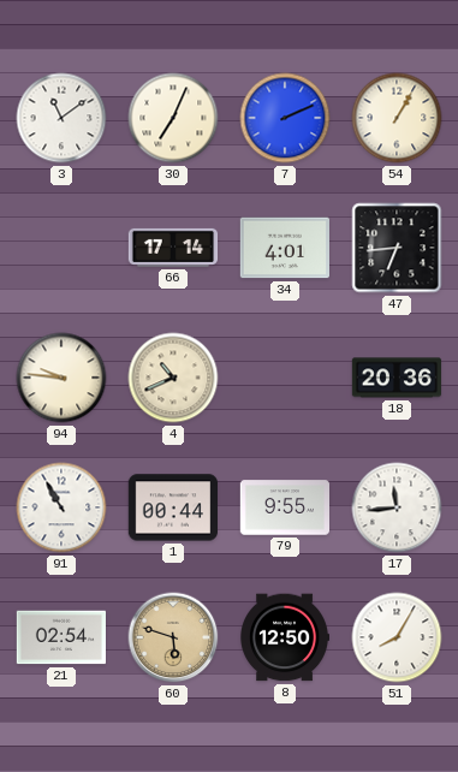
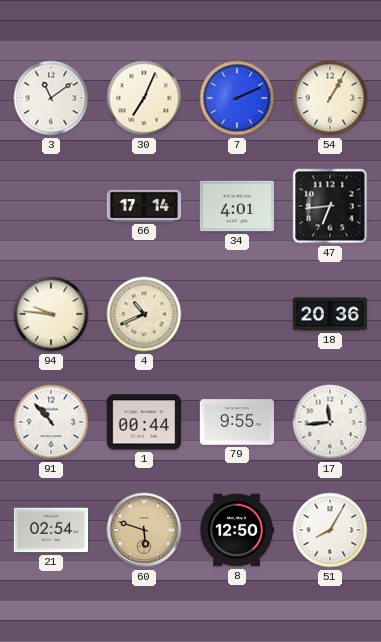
91: 10:55 -> 10:53 (51, 422)
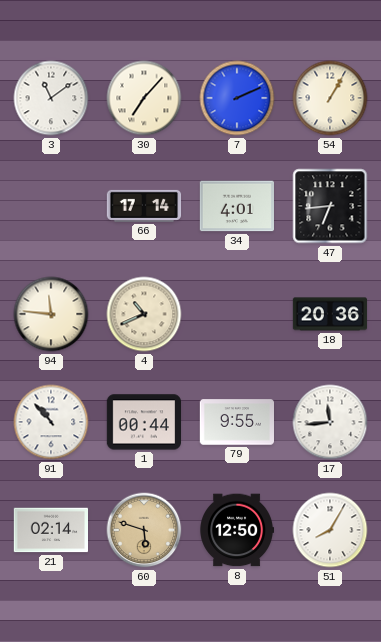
30: 7:04 -> 7:07 (144, 98)
94: 9:46 -> 11:46 (51, 314)
21: 02:54 -> 02:14 (51, 530)
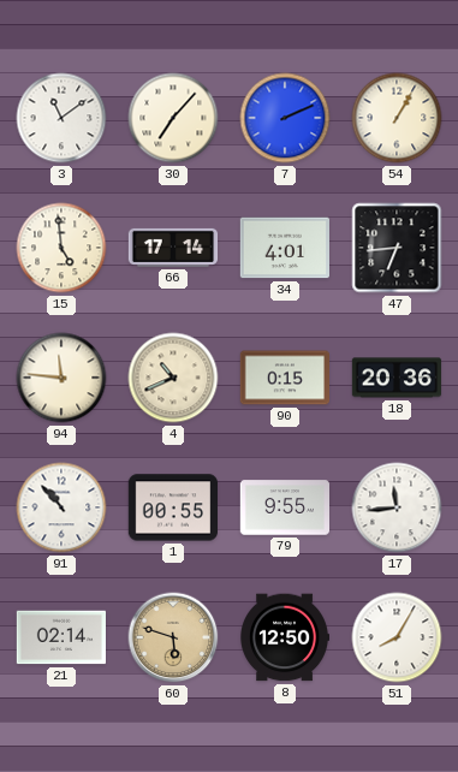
15: none -> 4:59 (61, 248)
90: none -> 0:15 (284, 378)
1: 00:44 -> 00:55 (172, 507)
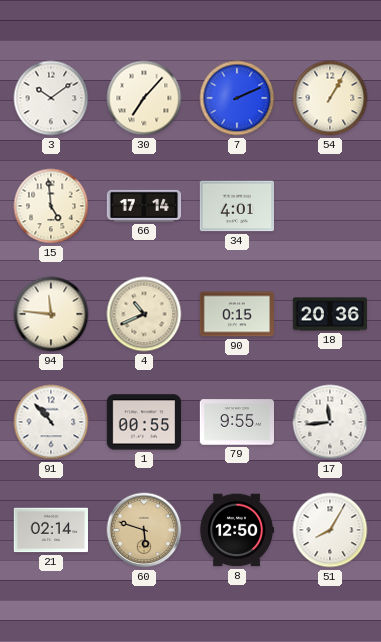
3: 11:09 -> 10:09 (51, 98)
47: 6:44 -> none (397, 248)
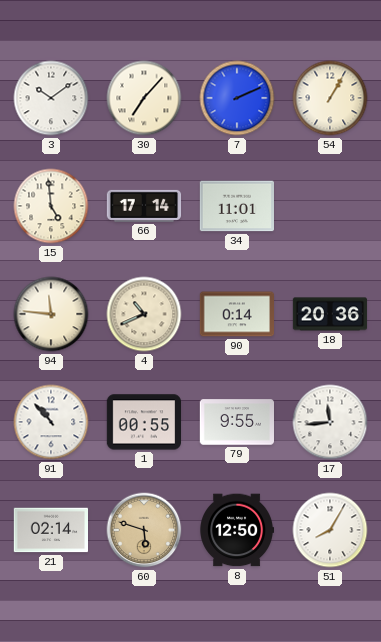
34: 4:01 -> 11:01 (236, 206)
90: 0:15 -> 0:14 (236, 314)
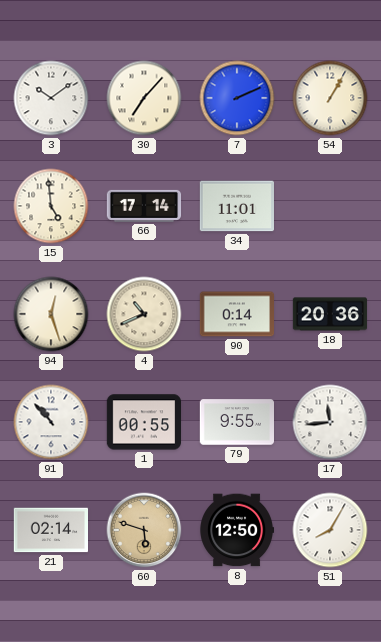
94: 11:46 -> 12:27 (51, 314)
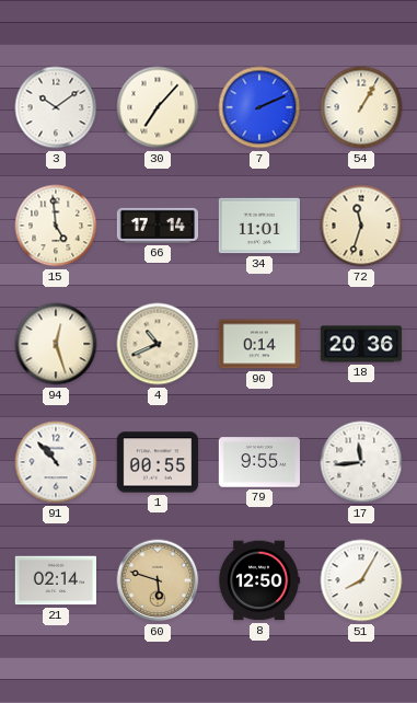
72: none -> 11:33 (361, 226)
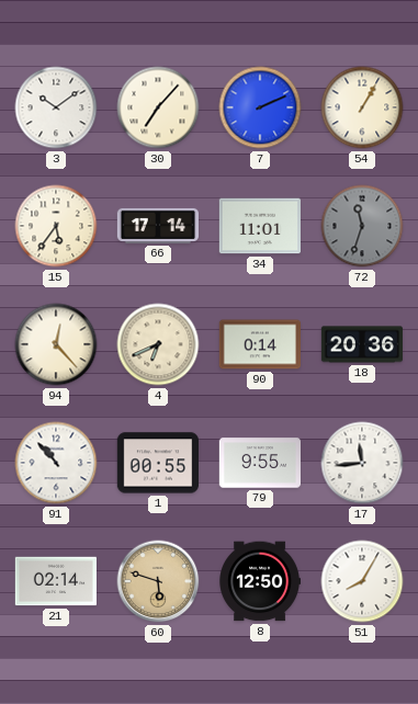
15: 4:59 -> 5:36 (56, 226)
72 dial: cream -> grey (362, 226)
94: 12:27 -> 12:23 (56, 344)
4: 10:41 -> 6:41 (158, 344)
